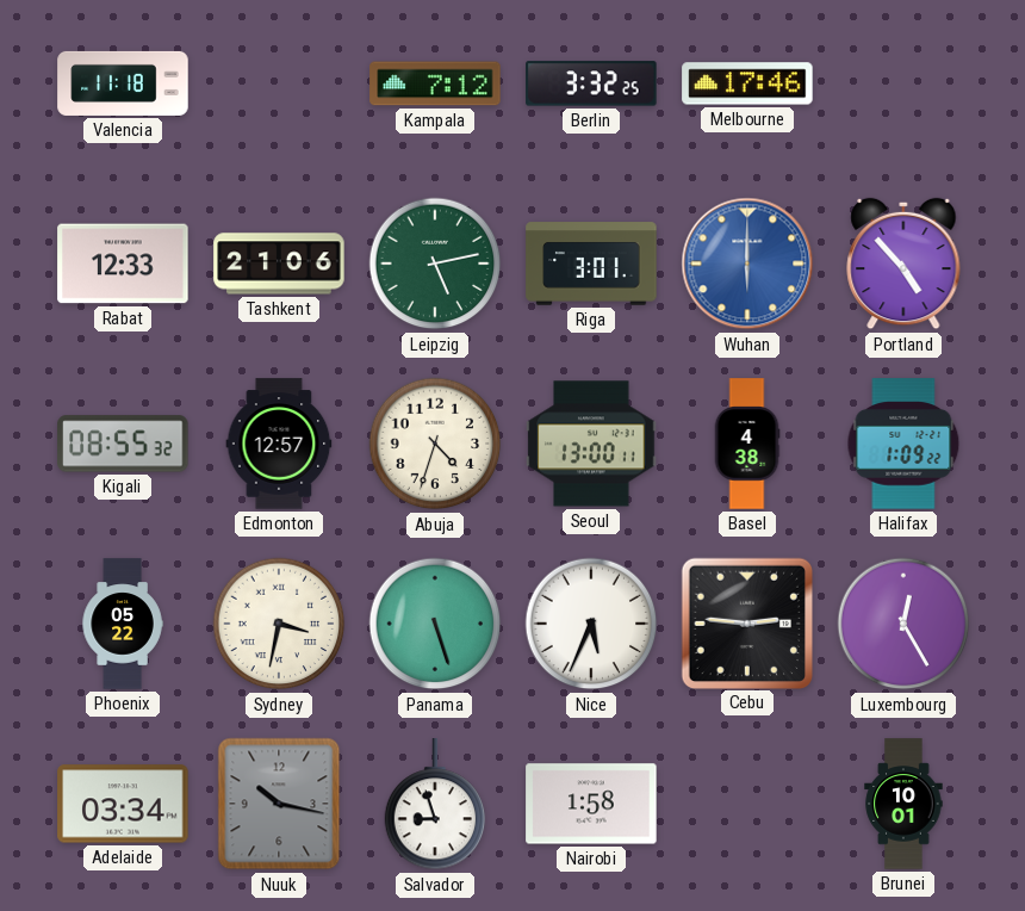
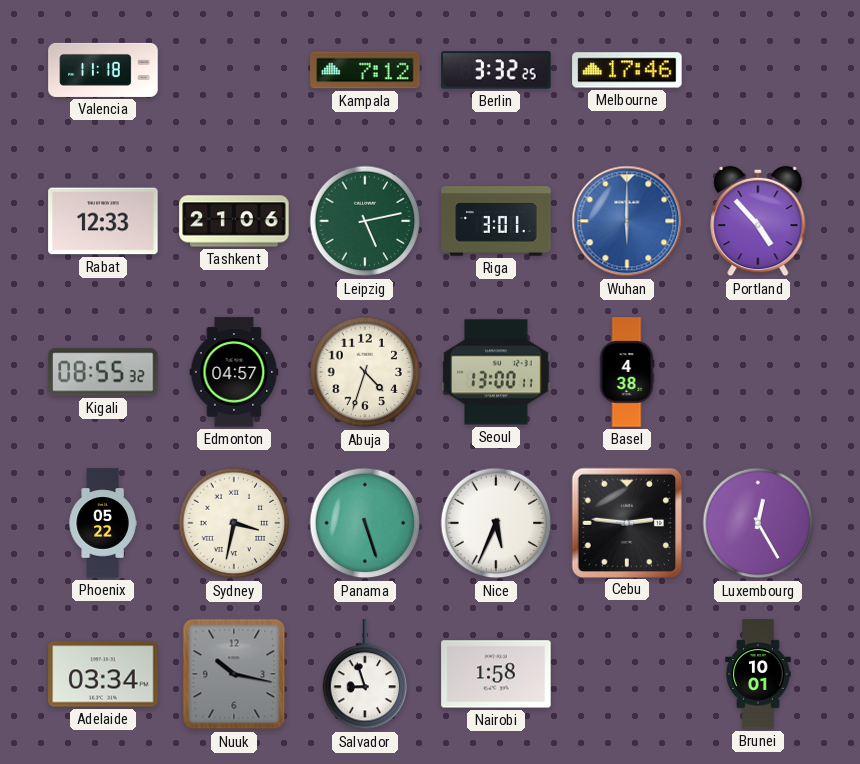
Edmonton: 12:57 -> 04:57 (234, 372)
Halifax: 1:09 -> none (903, 444)
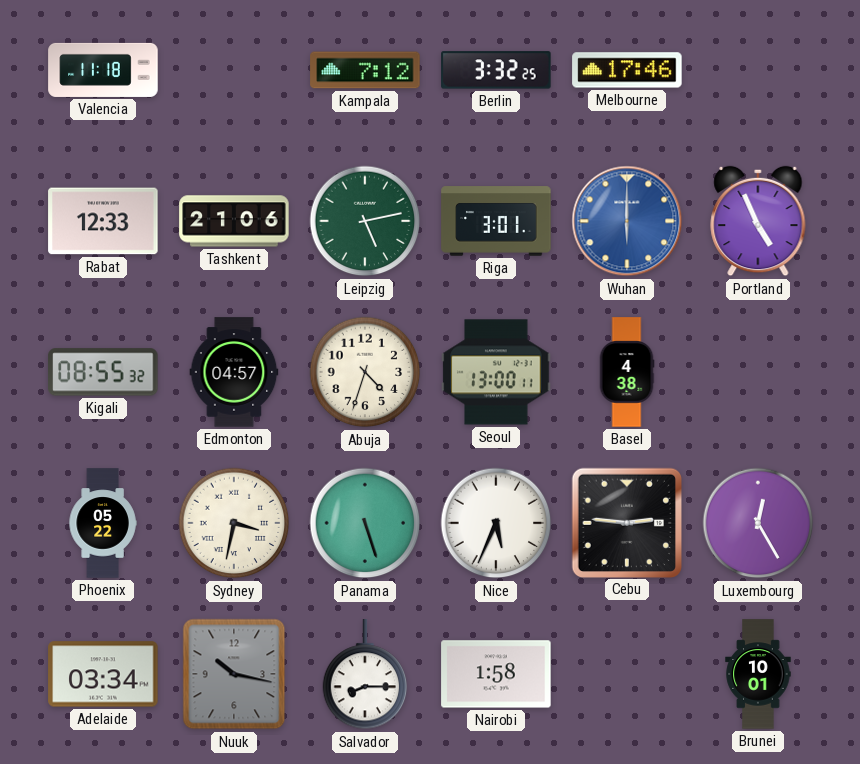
Portland: 4:53 -> 4:56 (758, 221)
Salvador: 8:57 -> 8:15 (365, 675)
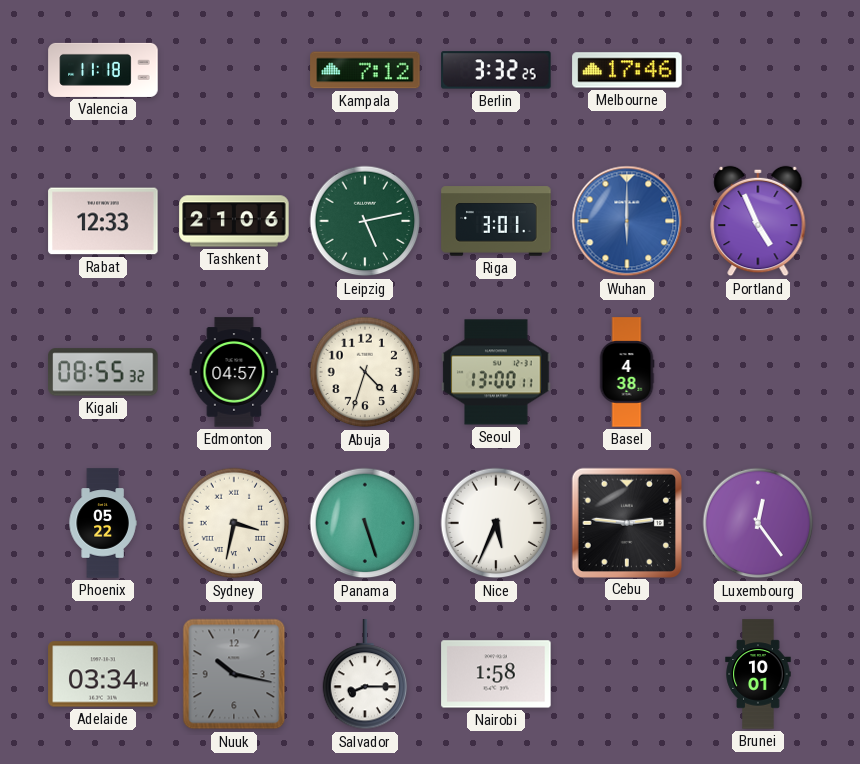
Luxembourg: 12:25 -> 12:24 (758, 523)
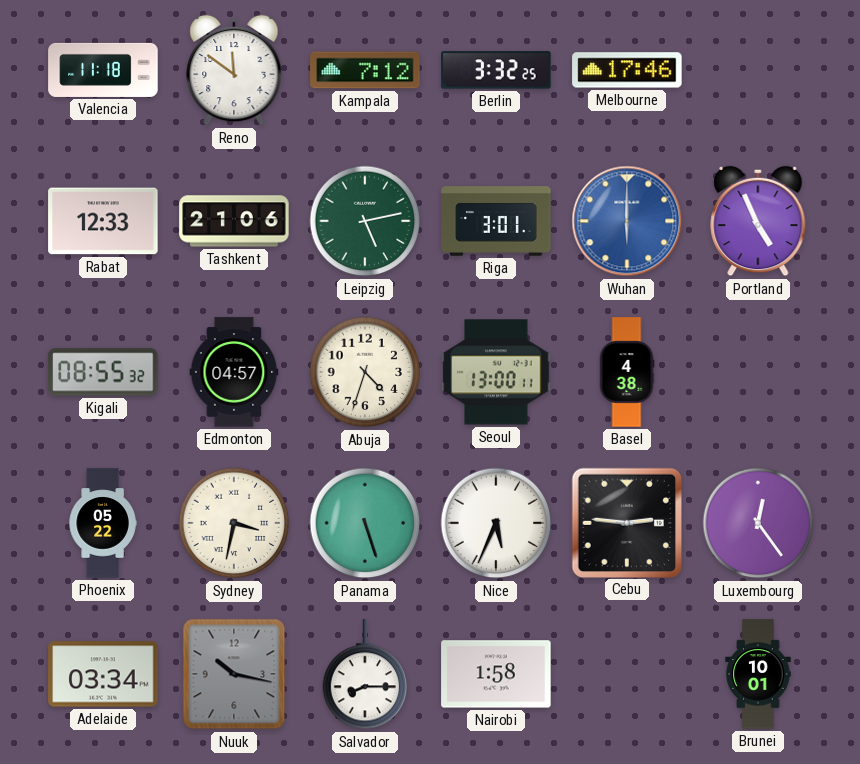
Reno: none -> 11:51 (234, 70)
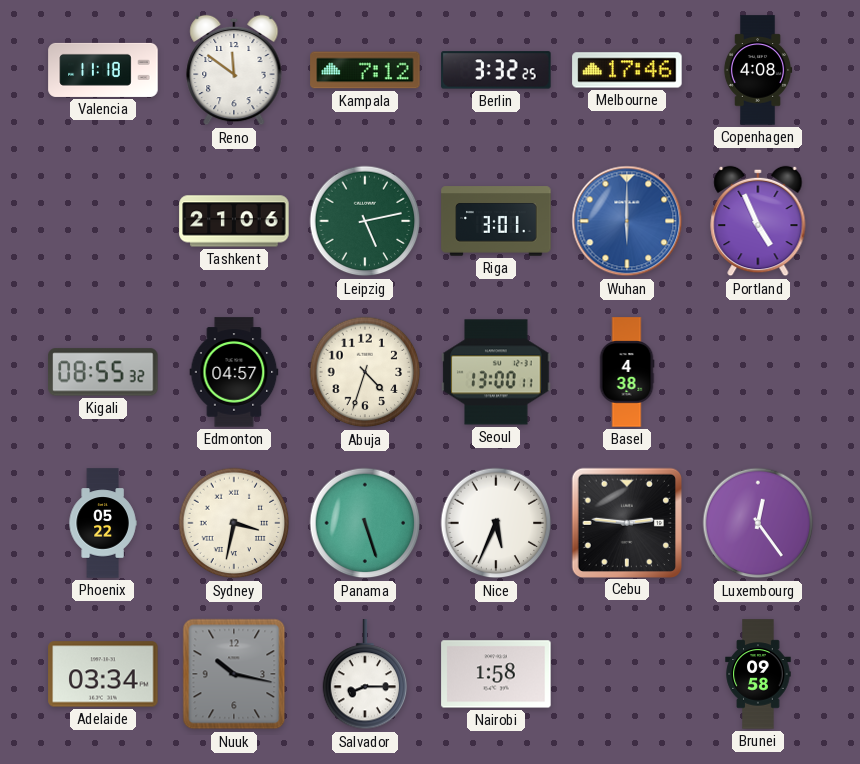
Copenhagen: none -> 4:08 (758, 70)
Rabat: 12:33 -> none (103, 221)
Brunei: 10:01 -> 09:58 (758, 674)
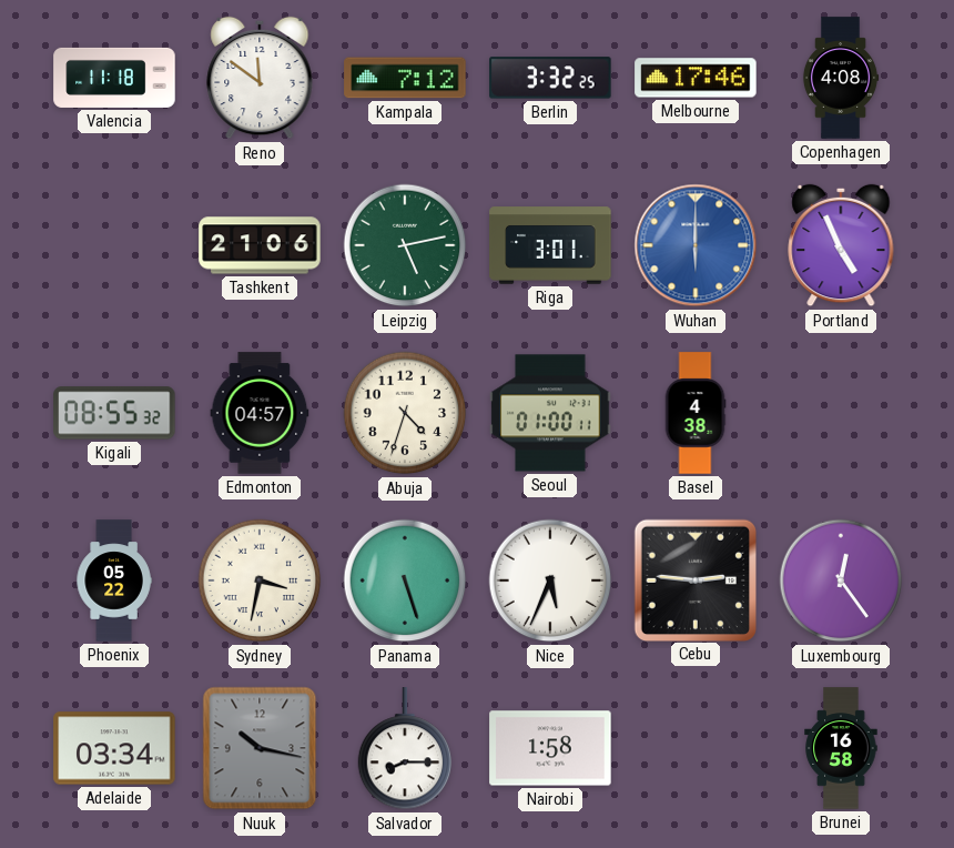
Seoul: 13:00 -> 01:00 (550, 413)
Brunei: 09:58 -> 16:58 (841, 748)
